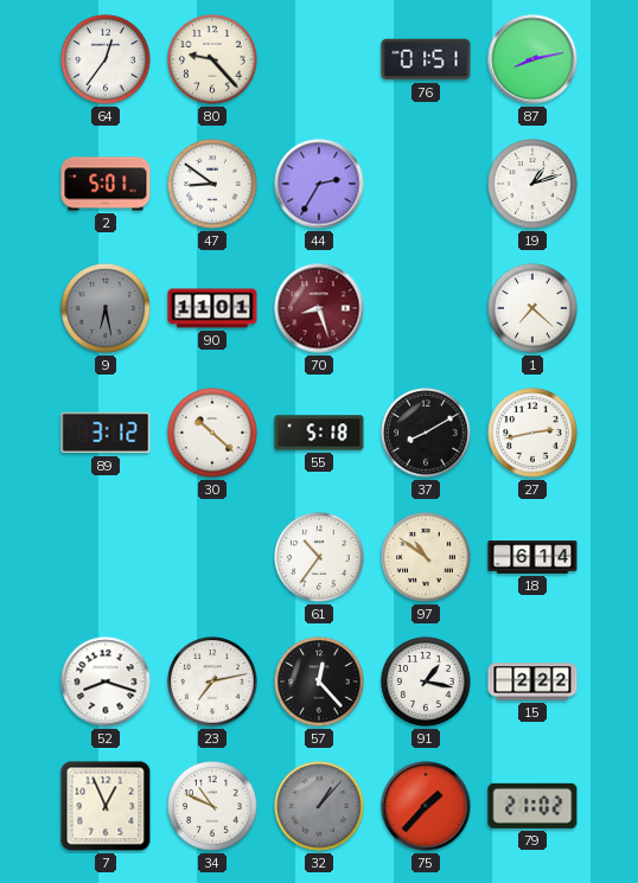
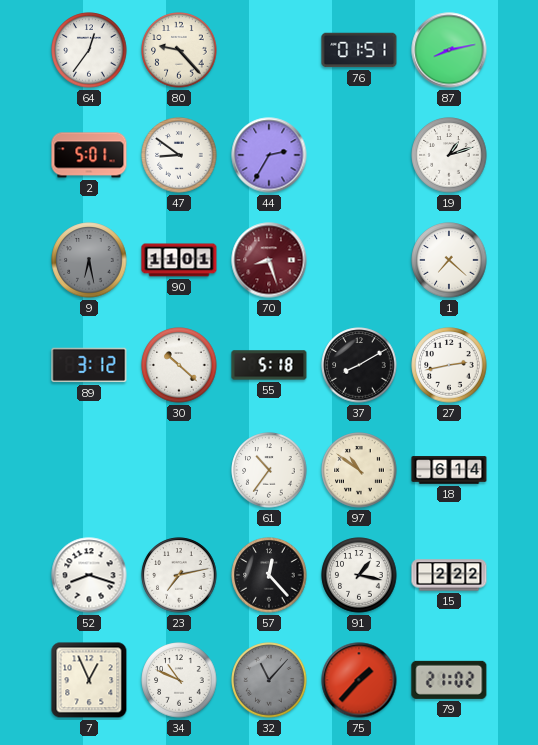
32: 1:07 -> 11:07 (269, 680)
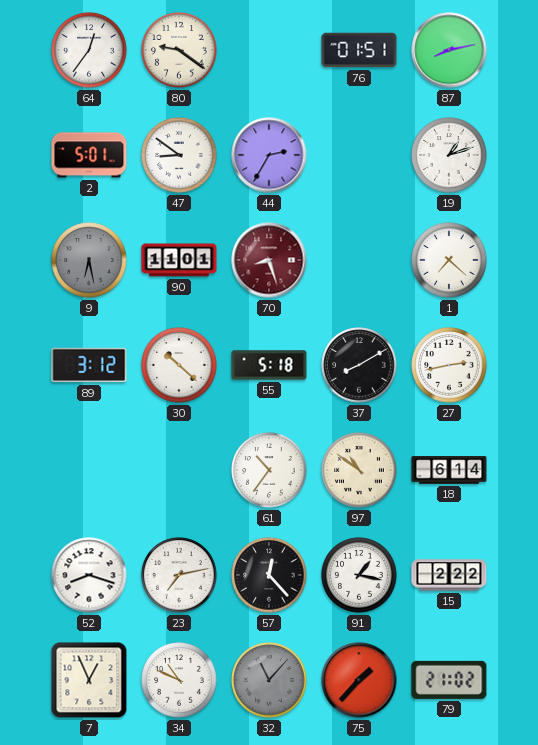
80: 9:23 -> 9:21 (179, 50)
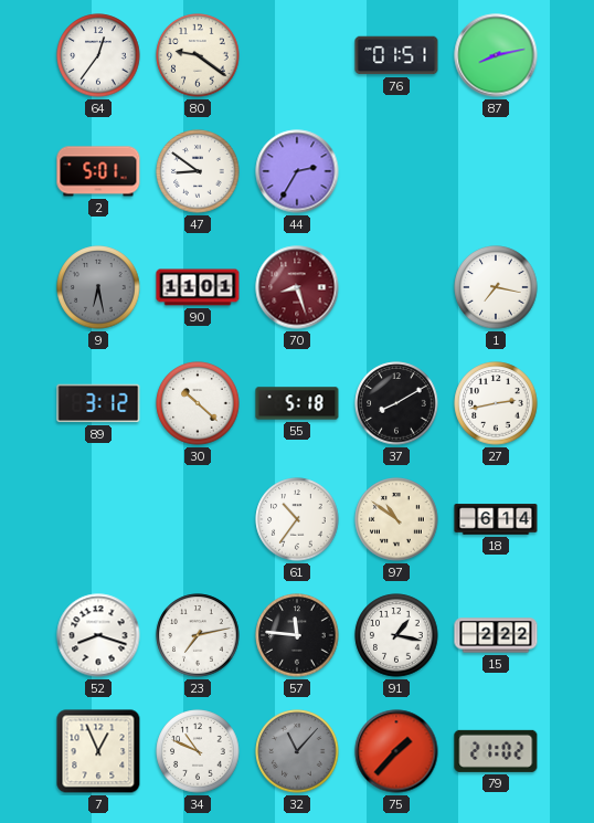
19: 1:12 -> none (449, 155)
1: 7:22 -> 7:17 (496, 287)
57: 12:23 -> 11:46 (297, 635)
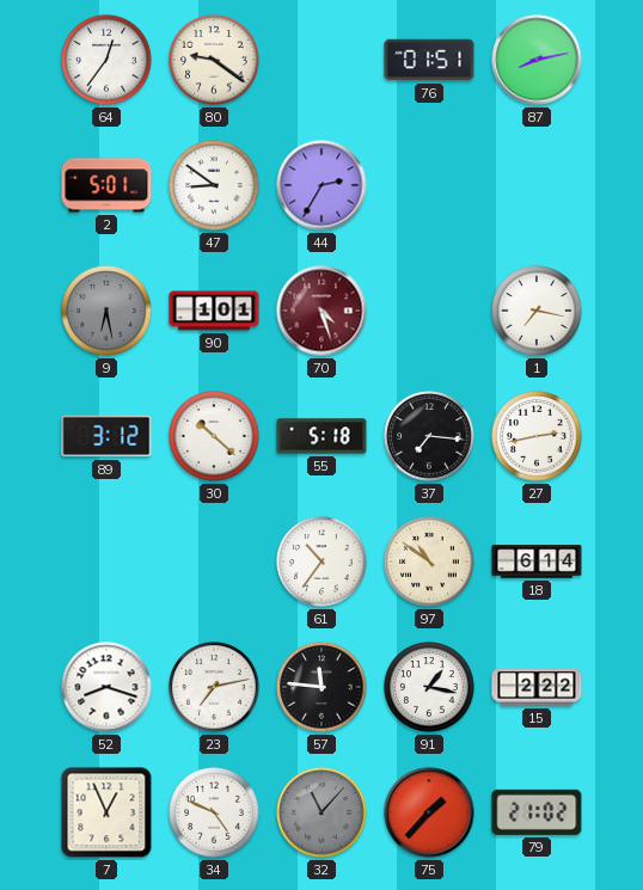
90: 11:01 -> 1:01 (214, 311)
70: 8:27 -> 4:27 (321, 311)
37: 8:10 -> 7:16 (429, 436)
34: 10:49 -> 4:49 (214, 812)
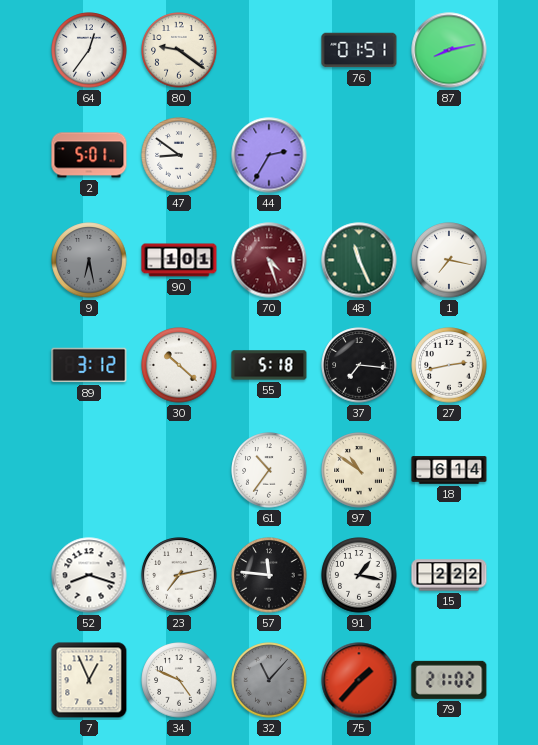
48: none -> 11:26 (359, 260)
